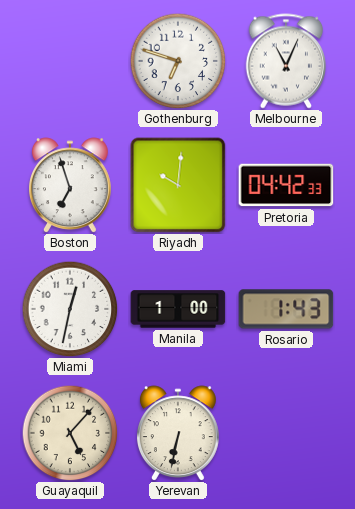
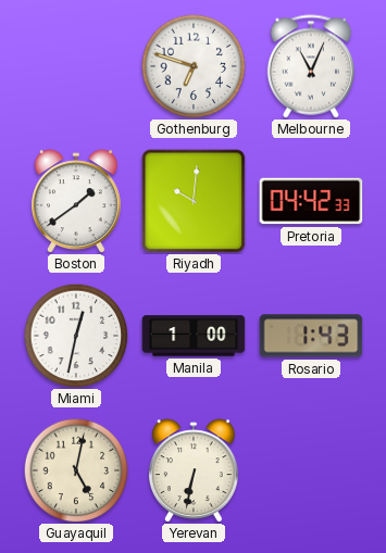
Boston: 6:57 -> 1:39 (76, 201)
Guayaquil: 5:07 -> 5:02 (76, 470)
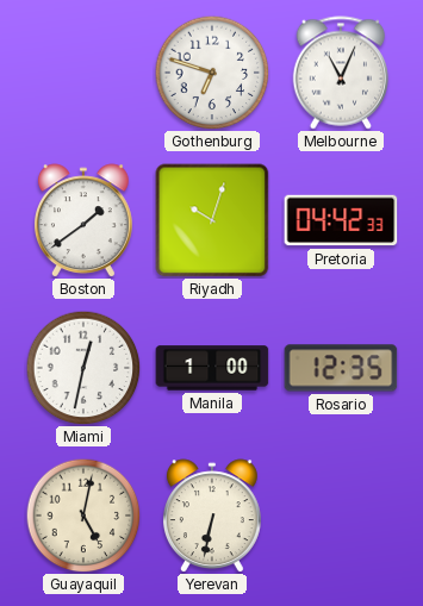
Riyadh: 10:01 -> 10:03 (212, 220)
Rosario: 1:43 -> 12:35 (341, 368)
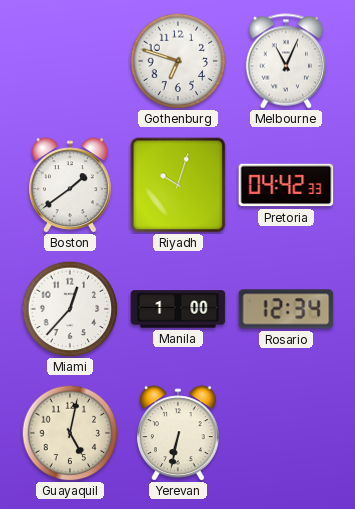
Miami: 12:32 -> 12:37 (70, 309)
Rosario: 12:35 -> 12:34 (286, 309)
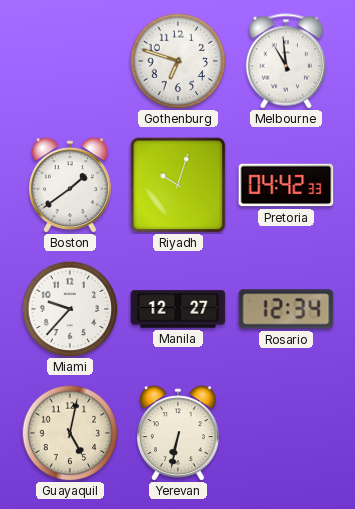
Melbourne: 11:04 -> 10:59 (285, 61)
Miami: 12:37 -> 9:37 (70, 309)
Manila: 1:00 -> 12:27 (178, 309)
